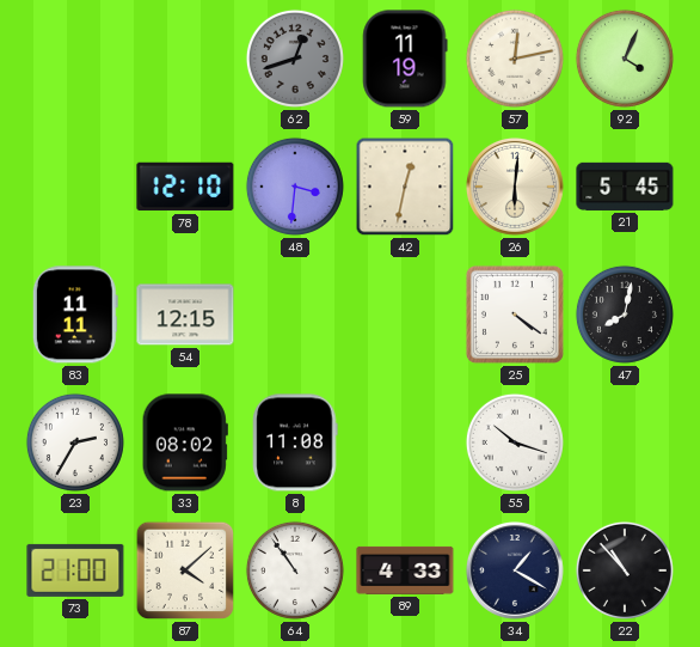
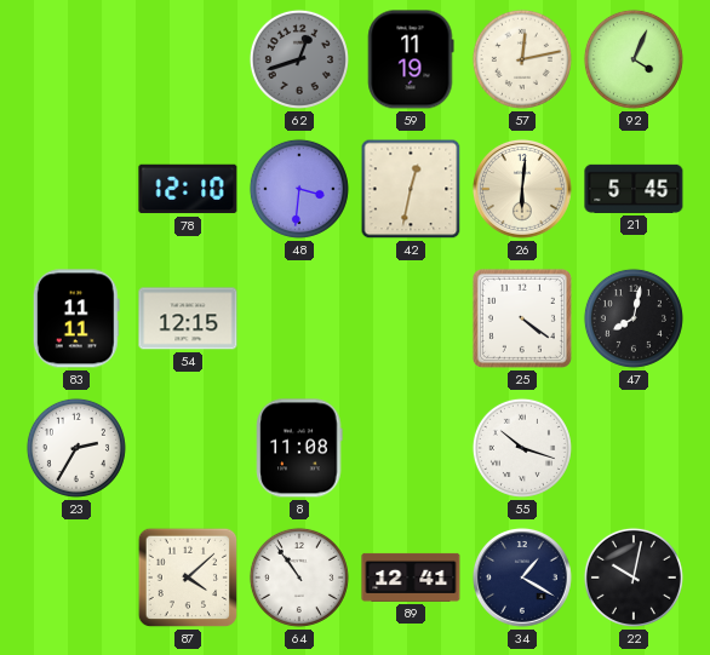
33: 08:02 -> none (185, 442)
73: 21:00 -> none (75, 570)
89: 4:33 -> 12:41 (411, 578)
22: 10:53 -> 10:02 (634, 578)
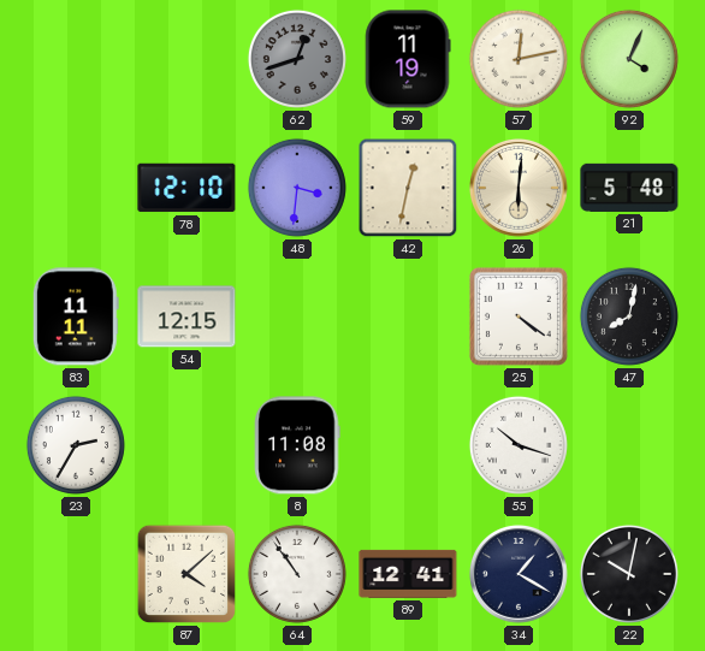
21: 5:45 -> 5:48 (629, 188)
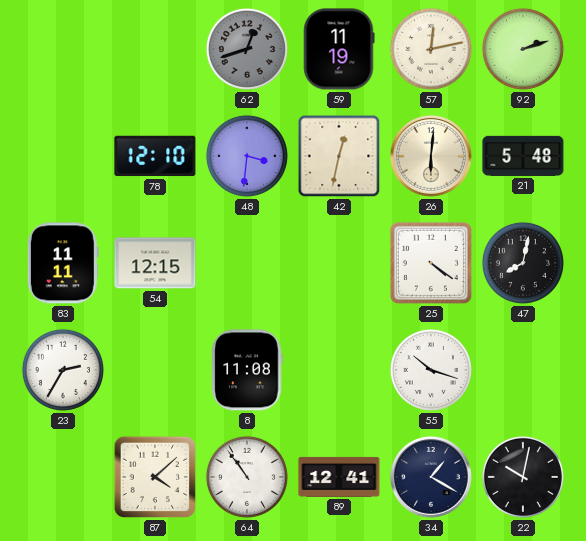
92: 4:04 -> 2:12 (523, 49)
